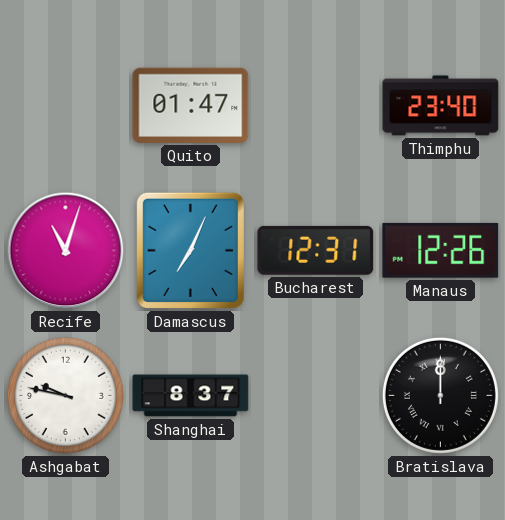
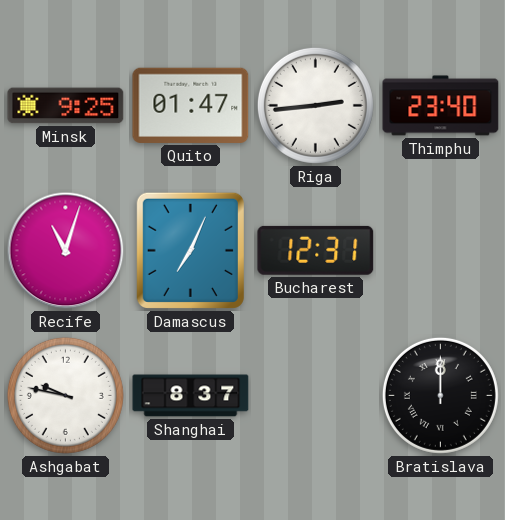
Minsk: none -> 9:25 (66, 106)
Riga: none -> 2:44 (315, 105)
Manaus: 12:26 -> none (441, 250)
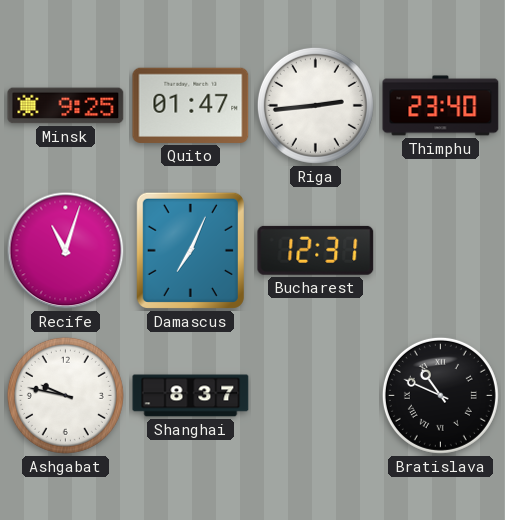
Bratislava: 12:00 -> 10:49 (440, 395)
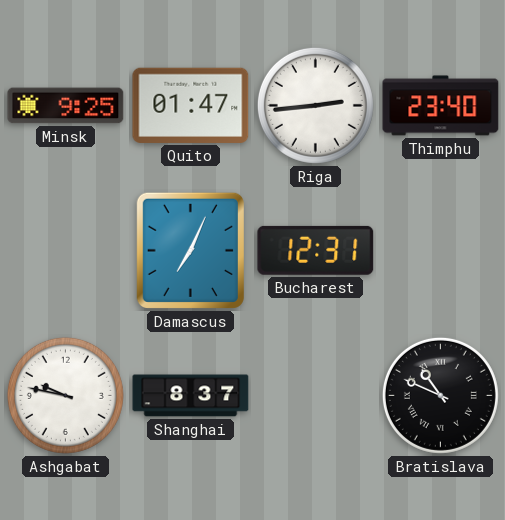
Recife: 11:03 -> none (66, 251)
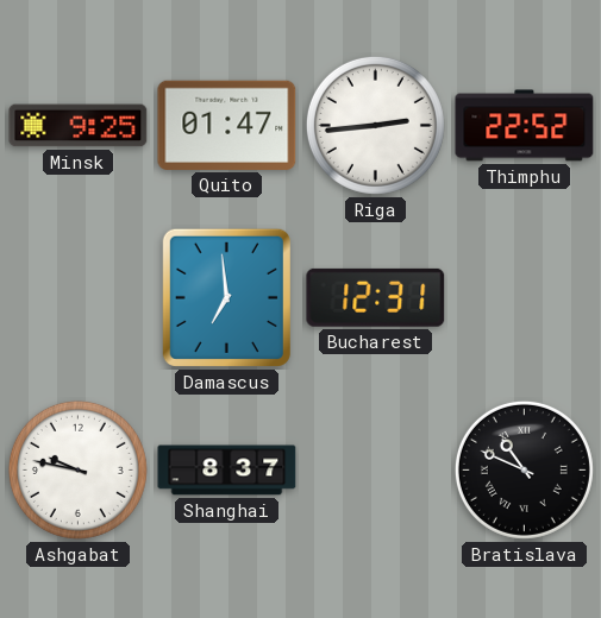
Thimphu: 23:40 -> 22:52 (525, 126)
Damascus: 7:04 -> 6:59 (226, 297)
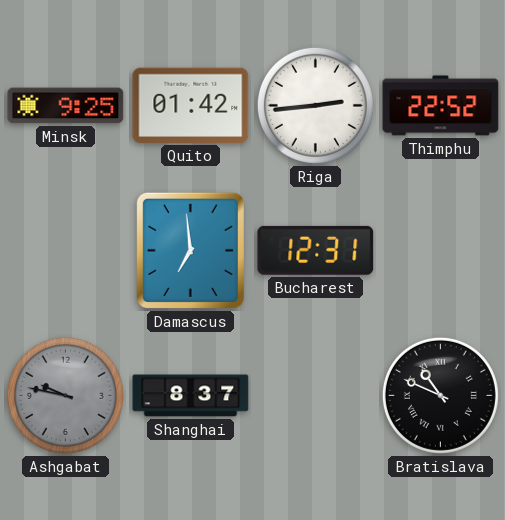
Quito: 01:47 -> 01:42 (191, 105)
Ashgabat dial: white -> grey (65, 395)
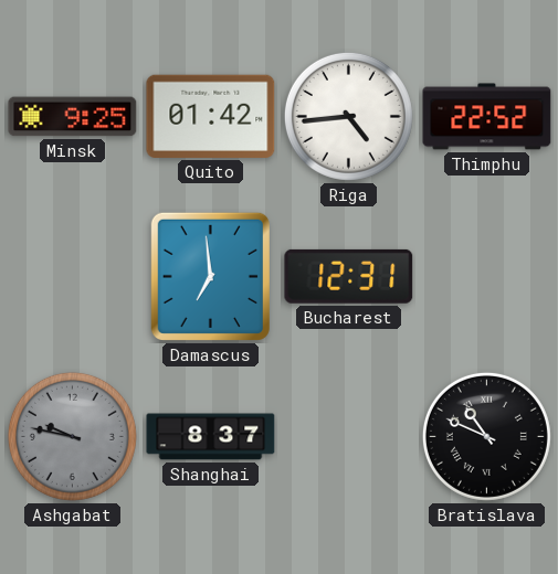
Riga: 2:44 -> 4:44 (348, 116)
